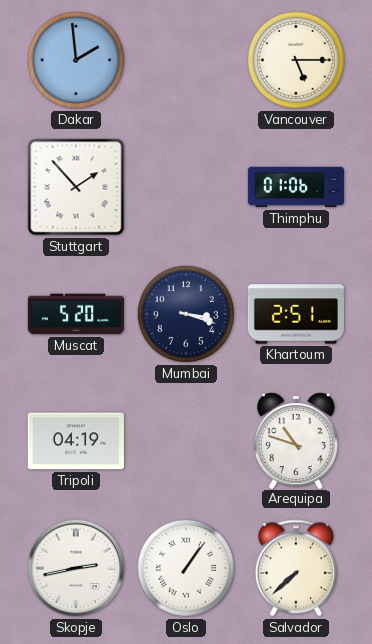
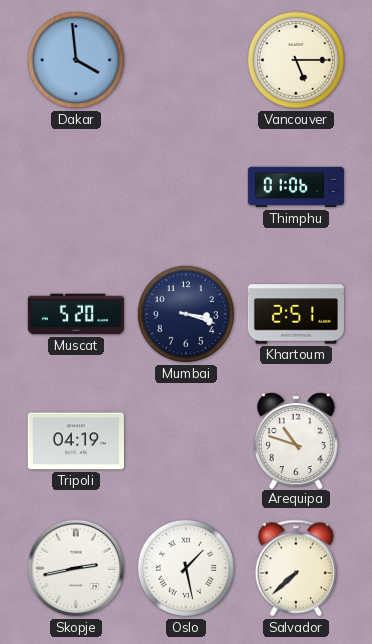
Dakar: 1:59 -> 3:59 (76, 60)
Stuttgart: 1:53 -> none (76, 187)
Oslo: 1:06 -> 1:28 (186, 568)
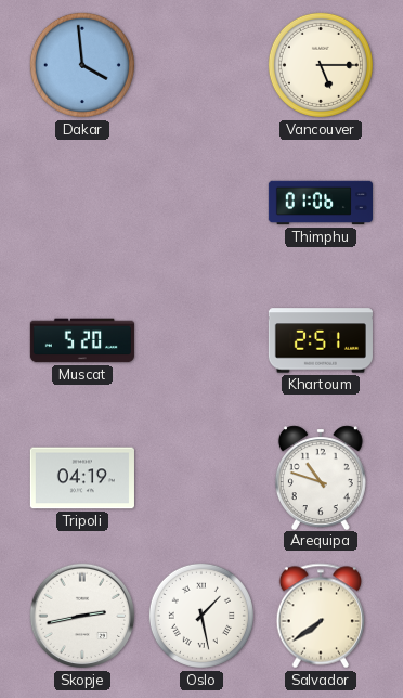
Mumbai: 3:18 -> none (186, 314)
Salvador: 7:38 -> 7:39 (321, 616)
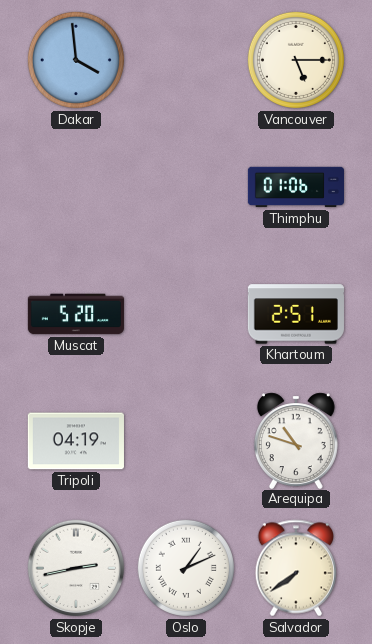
Oslo: 1:28 -> 1:11 (186, 568)
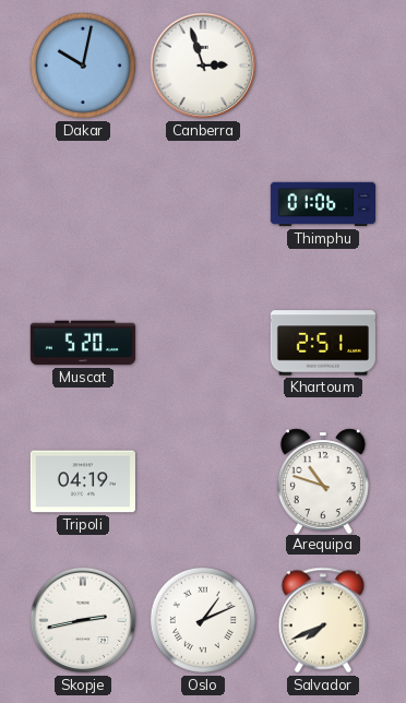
Dakar: 3:59 -> 10:02 (83, 65)
Canberra: none -> 2:57 (203, 65)
Vancouver: 5:15 -> none (296, 60)
Salvador: 7:39 -> 7:41 (323, 620)
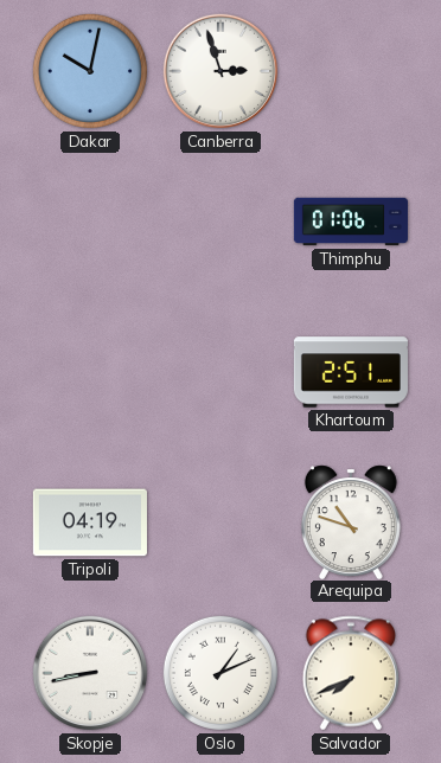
Muscat: 5:20 -> none (83, 343)
Skopje: 2:43 -> 8:43 (90, 673)
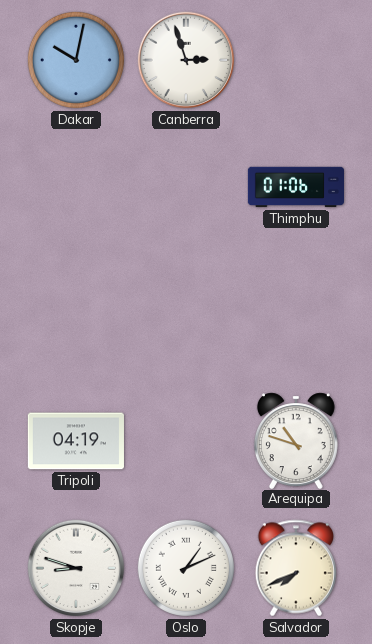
Khartoum: 2:51 -> none (351, 372)
Skopje: 8:43 -> 8:48 (76, 568)
